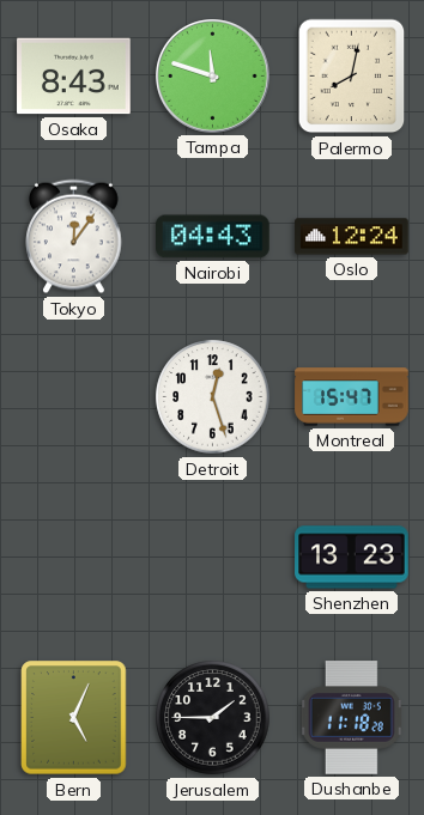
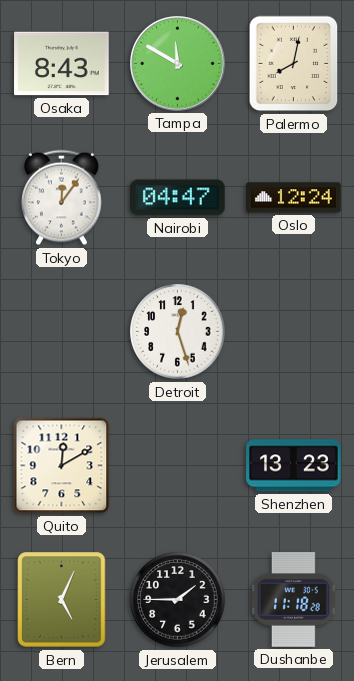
Tampa: 11:48 -> 11:50 (178, 64)
Nairobi: 04:43 -> 04:47 (178, 198)
Montreal: 15:47 -> none (352, 397)
Quito: none -> 12:10 (62, 466)
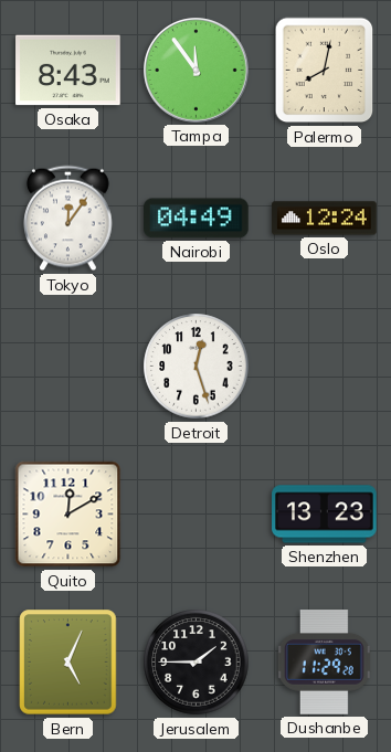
Tampa: 11:50 -> 11:54 (197, 71)
Nairobi: 04:47 -> 04:49 (197, 219)
Dushanbe: 11:18 -> 11:29 (324, 663)
